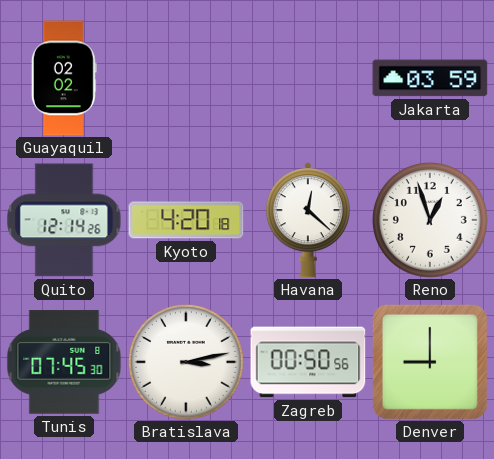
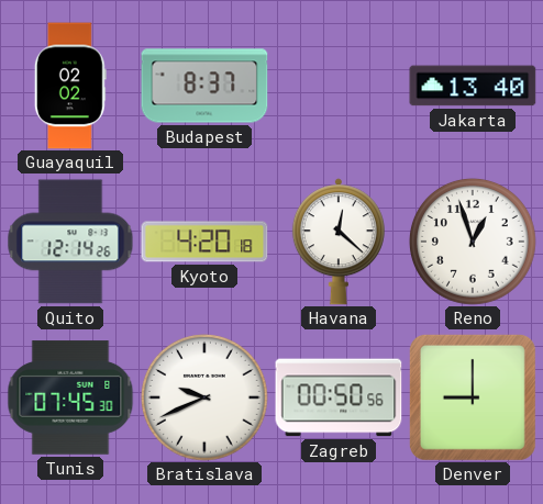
Budapest: none -> 8:37 (204, 86)
Jakarta: 03:59 -> 13:40 (473, 86)
Bratislava: 3:13 -> 9:41 (204, 397)
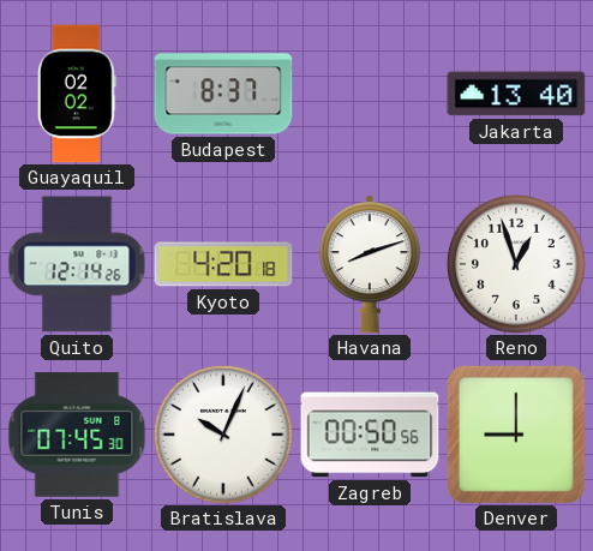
Havana: 12:22 -> 8:12 (370, 264)
Bratislava: 9:41 -> 10:04 (223, 435)
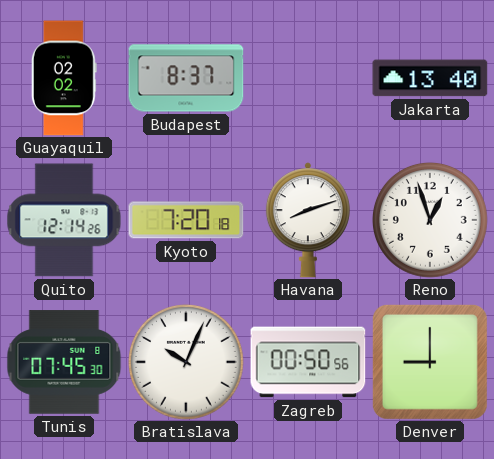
Kyoto: 4:20 -> 7:20 (186, 220)
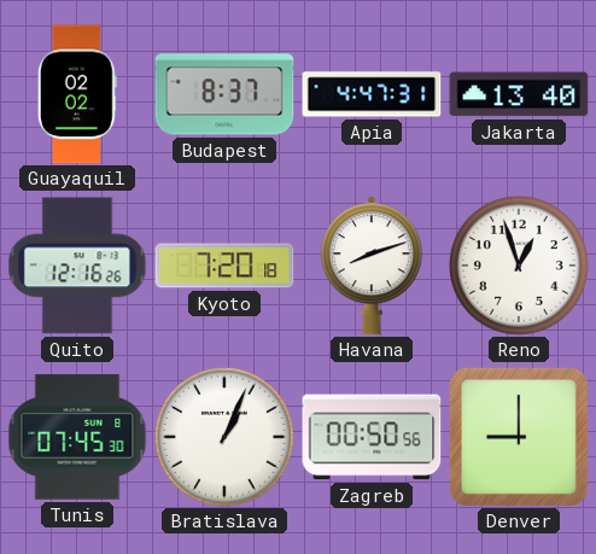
Apia: none -> 4:47 (372, 94)
Quito: 12:14 -> 12:16 (77, 266)
Bratislava: 10:04 -> 1:04 (224, 437)
